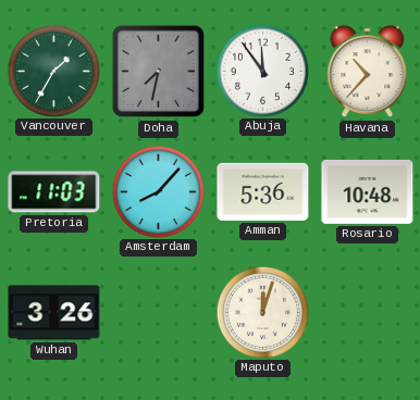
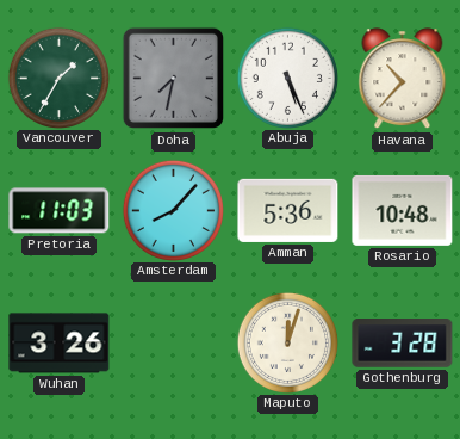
Abuja: 11:54 -> 5:26 (287, 78)
Gothenburg: none -> 3:28 (403, 344)
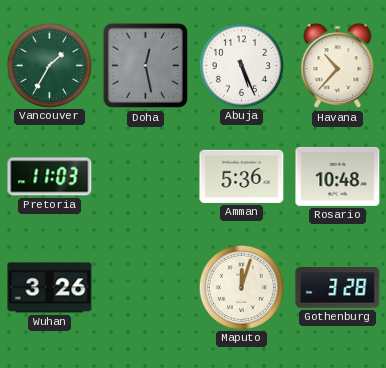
Doha: 7:32 -> 12:28 (146, 66)
Amsterdam: 8:07 -> none (173, 210)
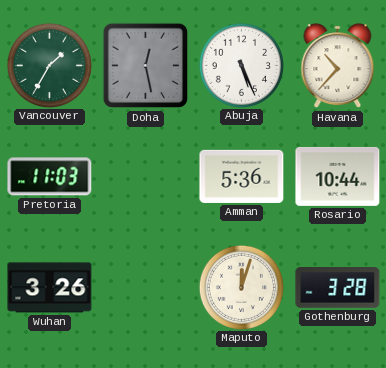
Rosario: 10:48 -> 10:44 (338, 176)
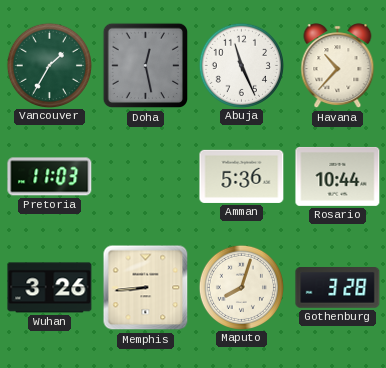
Abuja: 5:26 -> 11:26 (241, 65)
Memphis: none -> 8:44 (146, 288)
Maputo: 12:03 -> 8:03 (241, 287)
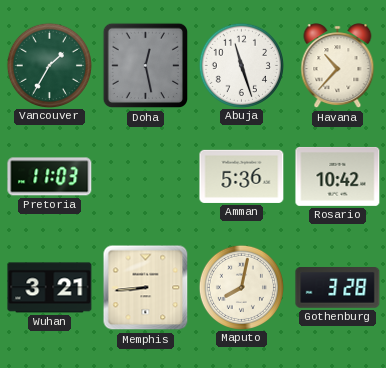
Abuja: 11:26 -> 11:27 (241, 65)
Rosario: 10:44 -> 10:42 (338, 176)
Wuhan: 3:26 -> 3:21 (50, 288)
Maputo: 8:03 -> 8:02 (241, 287)
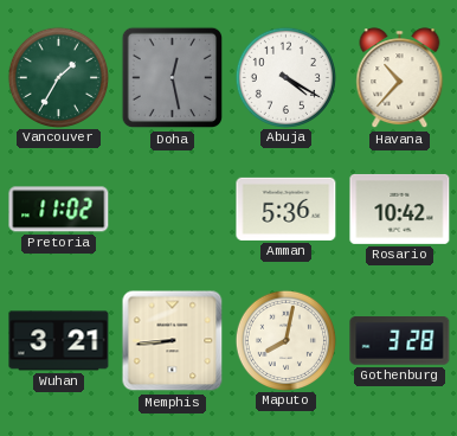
Abuja: 11:27 -> 4:20 (285, 77)
Pretoria: 11:03 -> 11:02 (59, 210)
